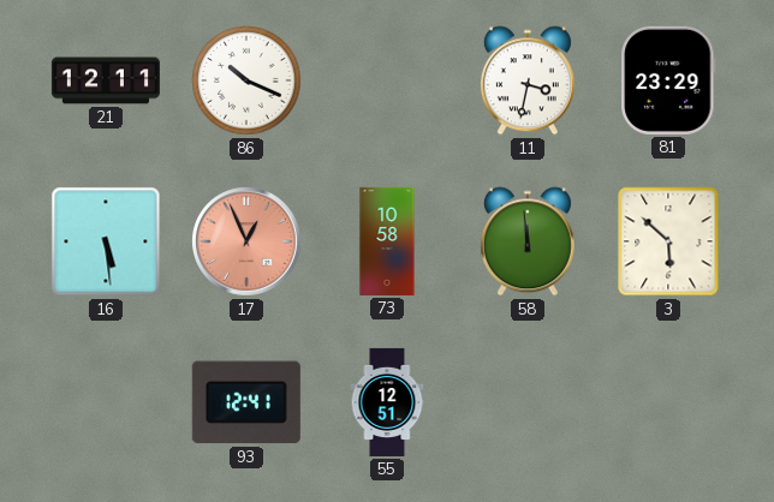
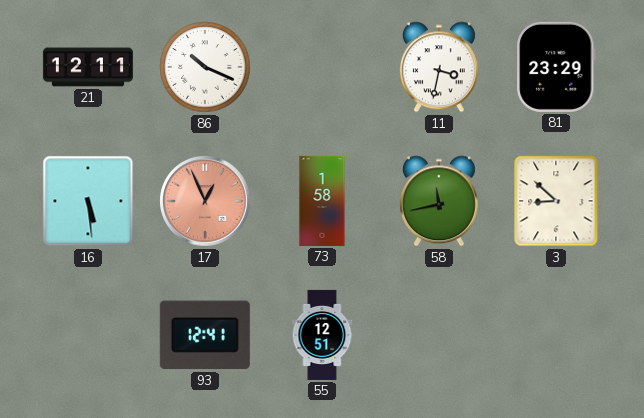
73: 10:58 -> 1:58 (322, 201)
58: 11:59 -> 11:43 (439, 201)
3: 5:52 -> 8:52 (556, 201)
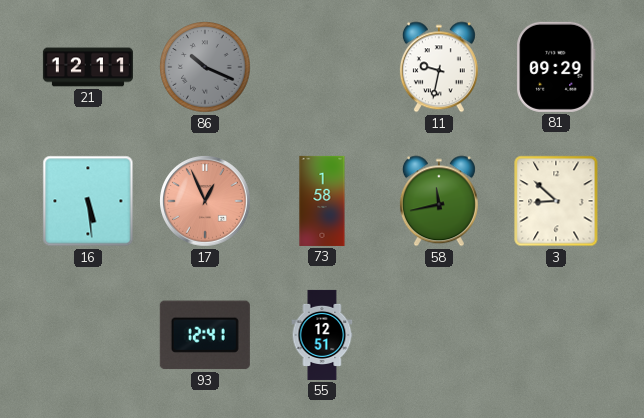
86 dial: white -> grey (205, 67)
11: 3:32 -> 9:32 (439, 67)
81: 23:29 -> 09:29 (556, 67)
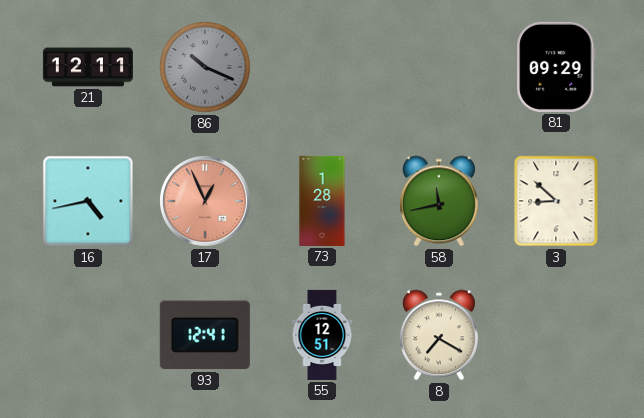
11: 9:32 -> none (439, 67)
16: 5:29 -> 4:43 (88, 201)
73: 1:58 -> 1:28 (322, 201)
8: none -> 7:20 (439, 335)
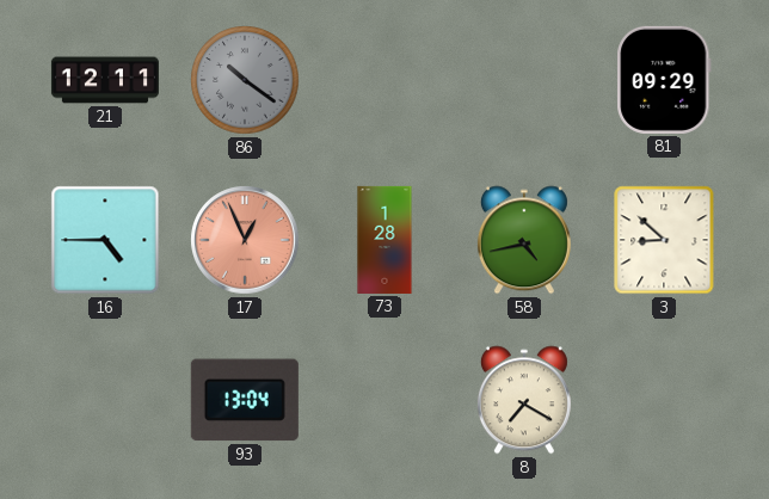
86: 10:19 -> 10:21 (245, 80)
16: 4:43 -> 4:45 (105, 240)
58: 11:43 -> 4:43 (524, 240)
93: 12:41 -> 13:04 (245, 400)
55: 12:51 -> none (322, 335)
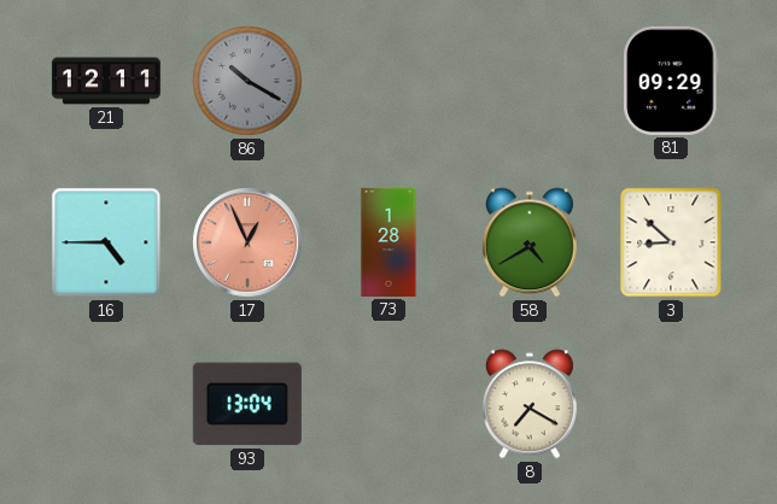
86: 10:21 -> 10:20 (247, 81)
58: 4:43 -> 4:40 (530, 242)
